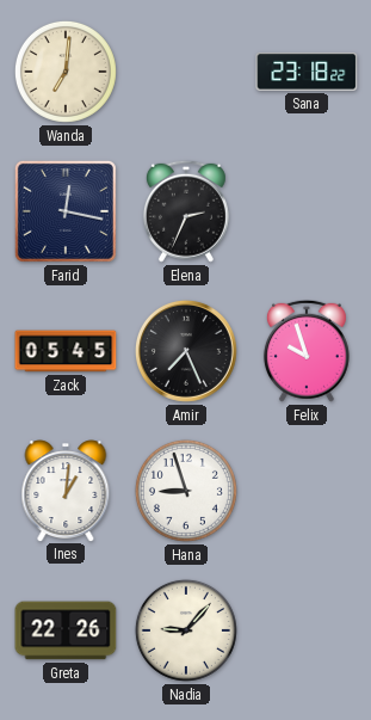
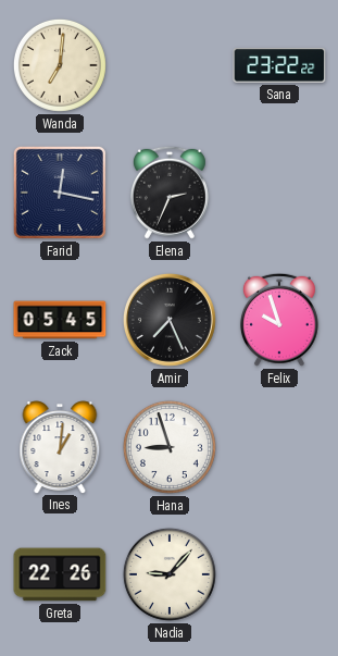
Sana: 23:18 -> 23:22 (279, 65)
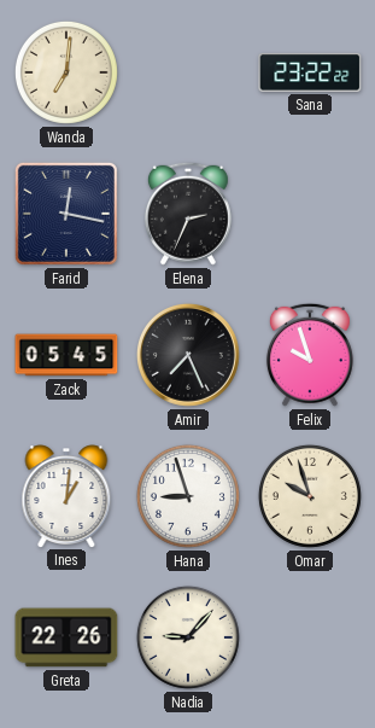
Omar: none -> 9:57 (310, 496)
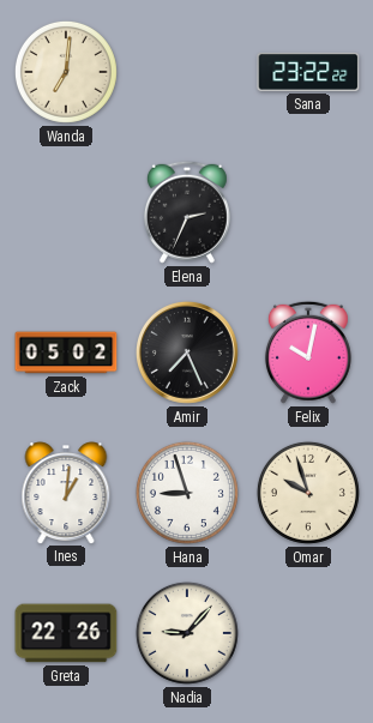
Farid: 12:17 -> none (66, 214)
Zack: 05:45 -> 05:02 (66, 353)
Felix: 9:57 -> 10:02 (308, 353)
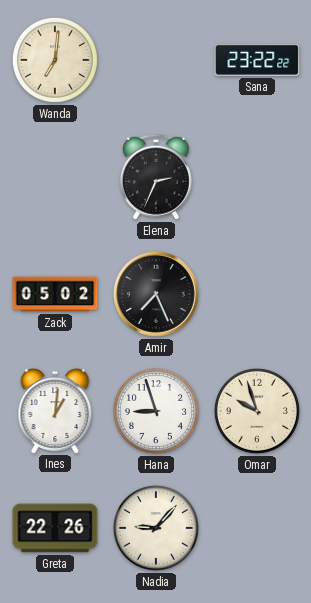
Felix: 10:02 -> none (308, 353)
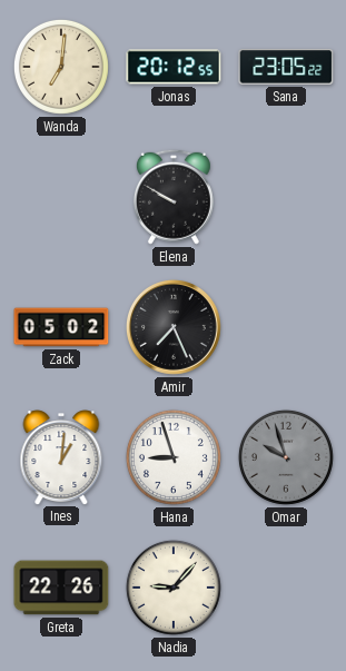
Jonas: none -> 20:12 (174, 67)
Sana: 23:22 -> 23:05 (286, 67)
Elena: 2:34 -> 9:50 (174, 197)
Omar dial: cream -> grey (286, 457)
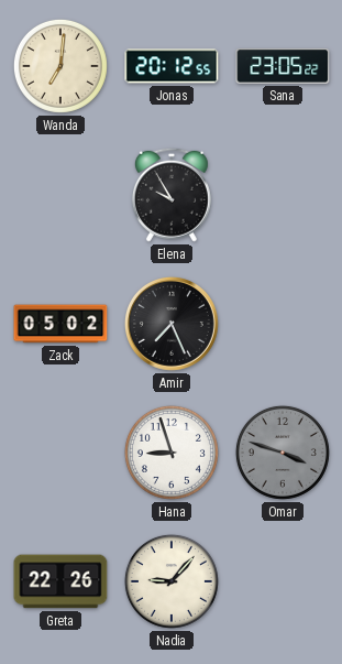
Elena: 9:50 -> 9:55 (172, 195)
Ines: 1:01 -> none (61, 457)
Omar: 9:57 -> 3:48 (283, 453)
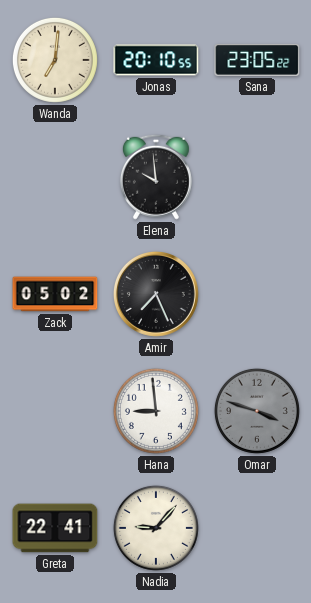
Jonas: 20:12 -> 20:10 (156, 60)
Elena: 9:55 -> 9:59 (156, 177)
Hana: 8:57 -> 8:59 (156, 411)
Greta: 22:26 -> 22:41 (55, 528)
